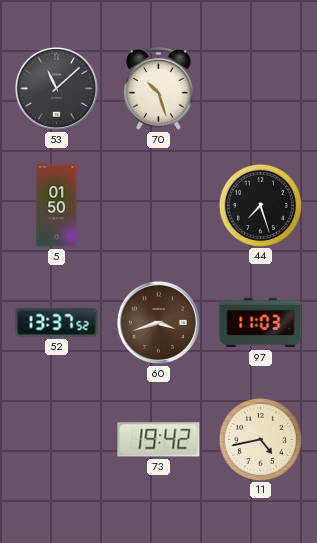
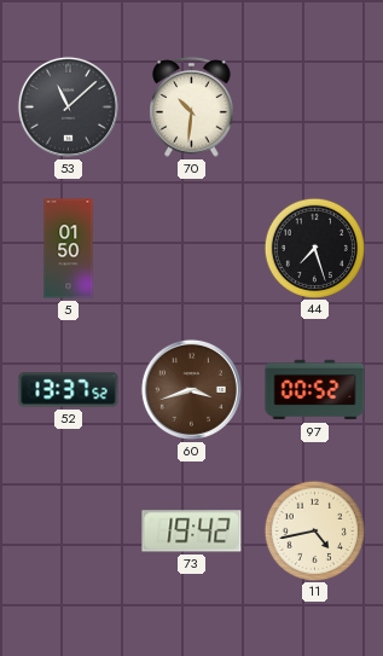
70: 10:27 -> 10:31 (192, 108)
97: 11:03 -> 00:52 (315, 390)
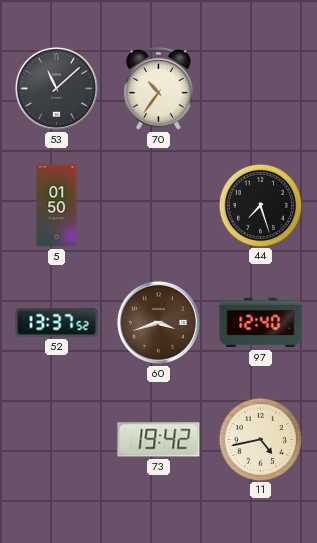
70: 10:31 -> 10:36 (159, 89)
97: 00:52 -> 12:40 (261, 323)
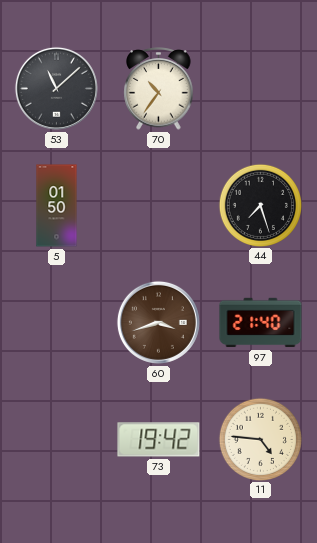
52: 13:37 -> none (57, 323)
97: 12:40 -> 21:40 (261, 323)
11: 4:43 -> 4:46 (260, 439)
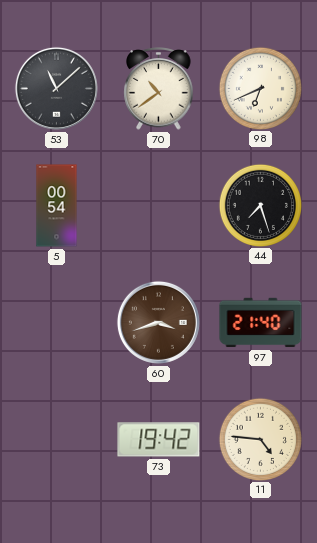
70: 10:36 -> 10:39 (159, 89)
98: none -> 6:41 (260, 88)
5: 01:50 -> 00:54 (57, 206)
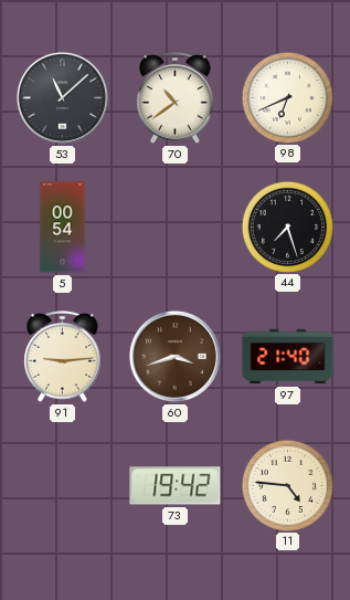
91: none -> 9:14 (63, 357)
